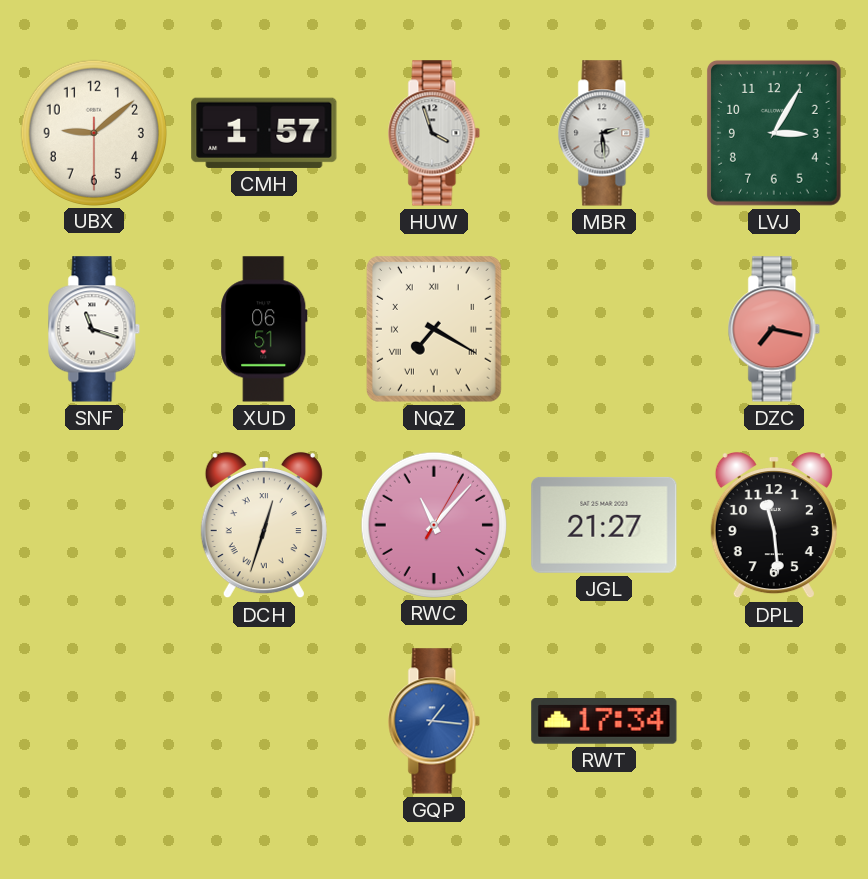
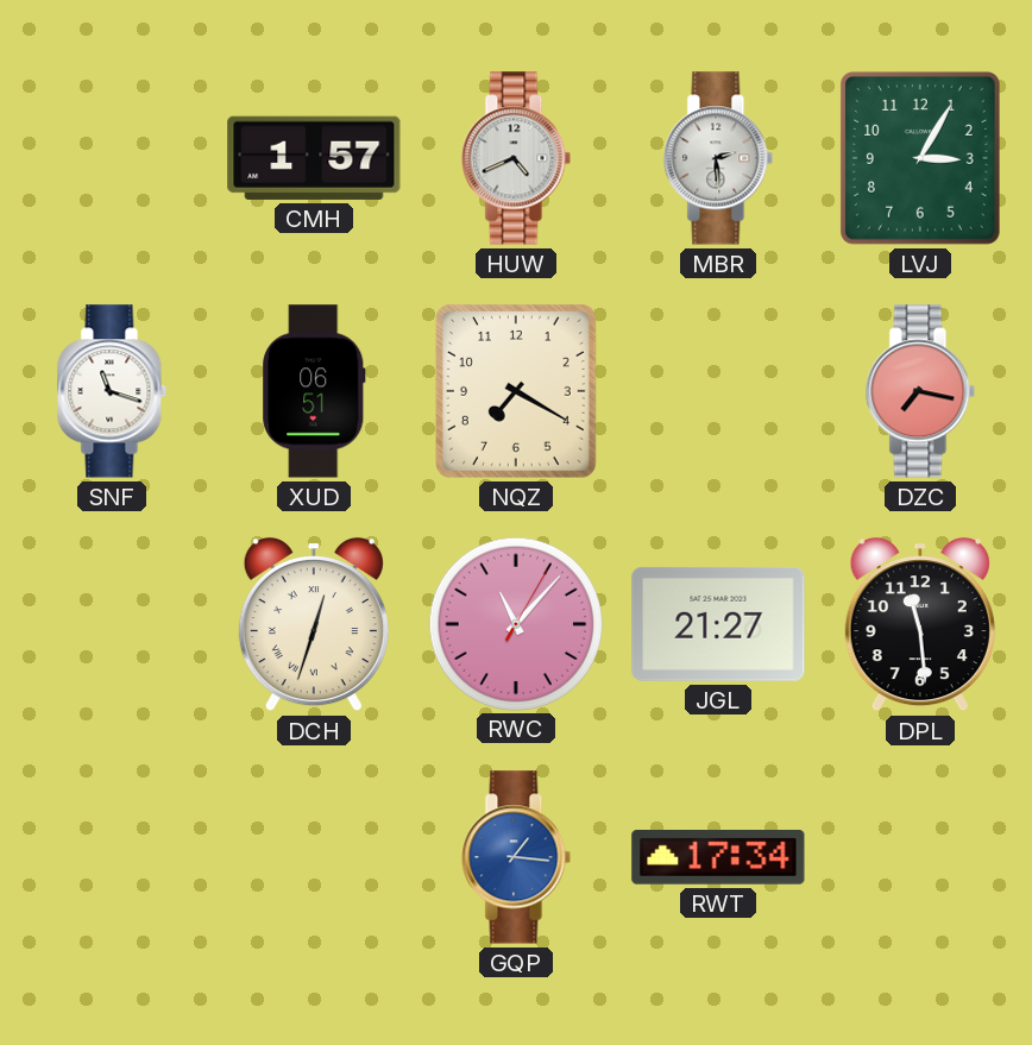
UBX: 9:08 -> none (93, 132)
HUW: 3:57 -> 4:41 (516, 158)
NQZ numerals: Roman -> Arabic (516, 391)
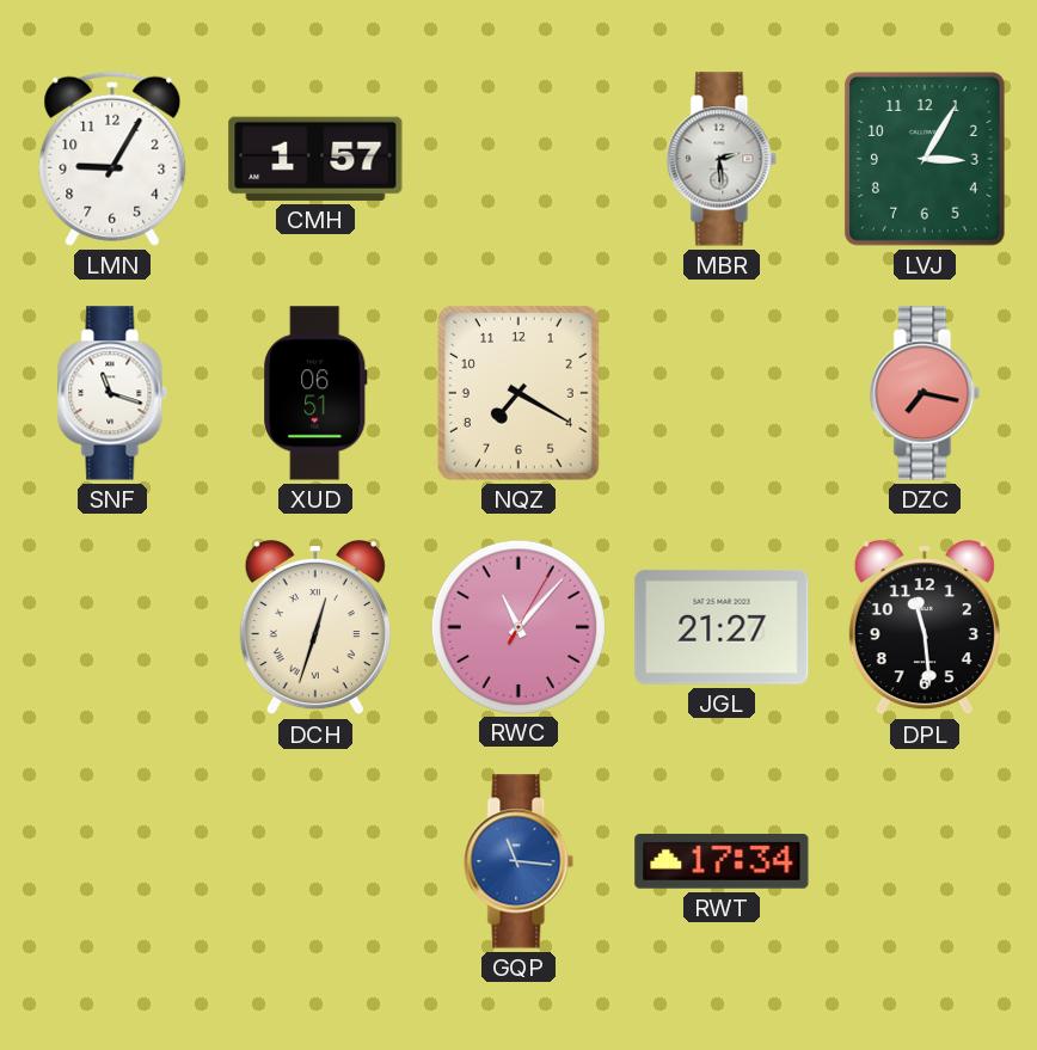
LMN: none -> 9:05 (112, 159)
HUW: 4:41 -> none (516, 158)
GQP: 1:16 -> 11:16 (518, 861)
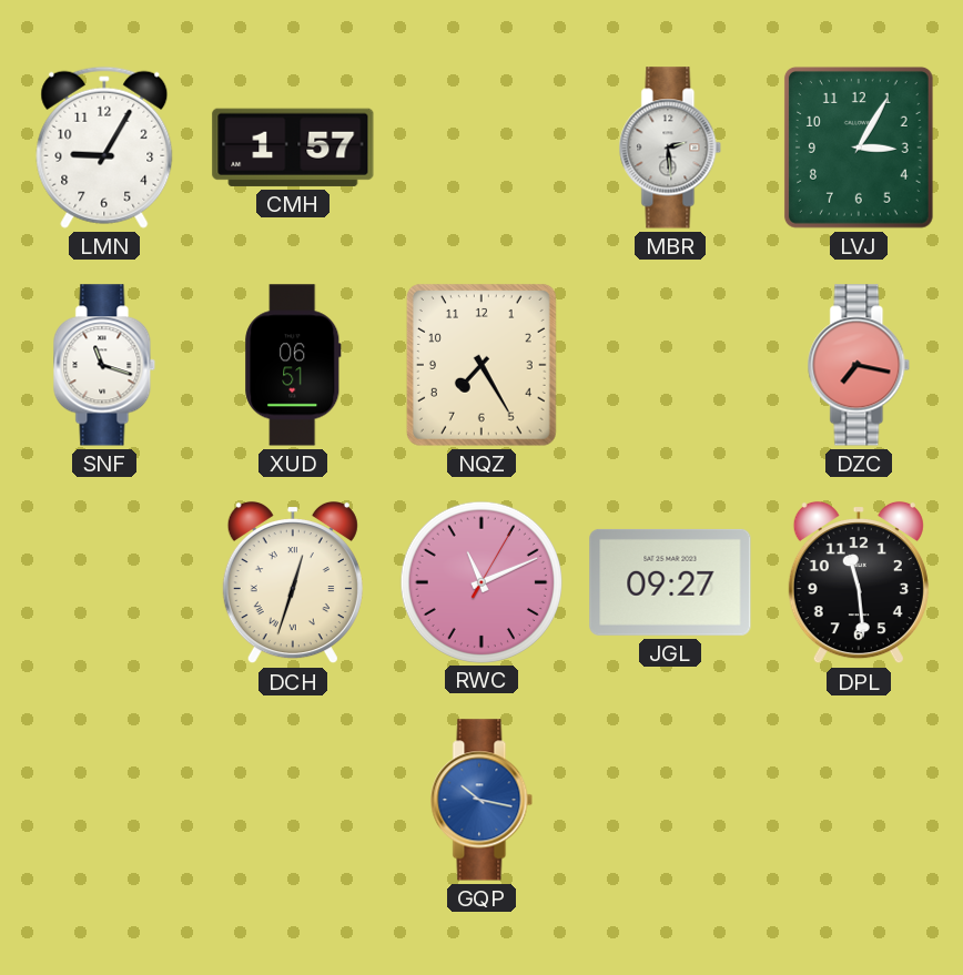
NQZ: 7:20 -> 7:25 (481, 365)
RWC: 11:07 -> 11:11 (480, 581)
JGL: 21:27 -> 09:27 (670, 582)
GQP: 11:16 -> 10:17 (481, 800)
RWT: 17:34 -> none (722, 862)
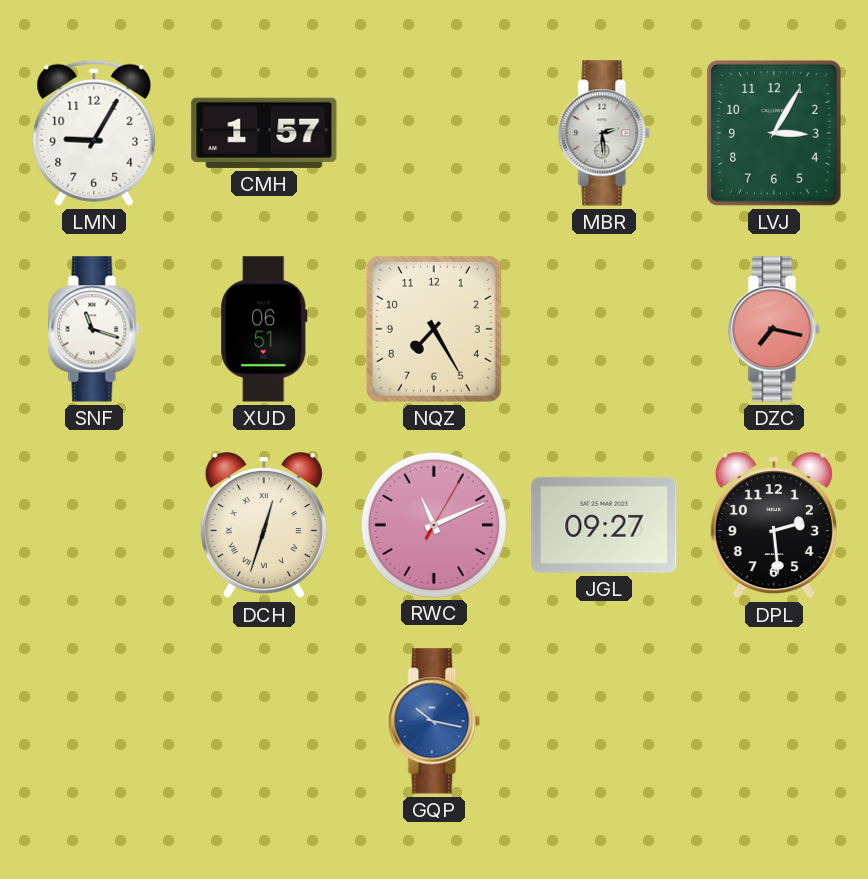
DPL: 11:29 -> 2:29 (774, 525)
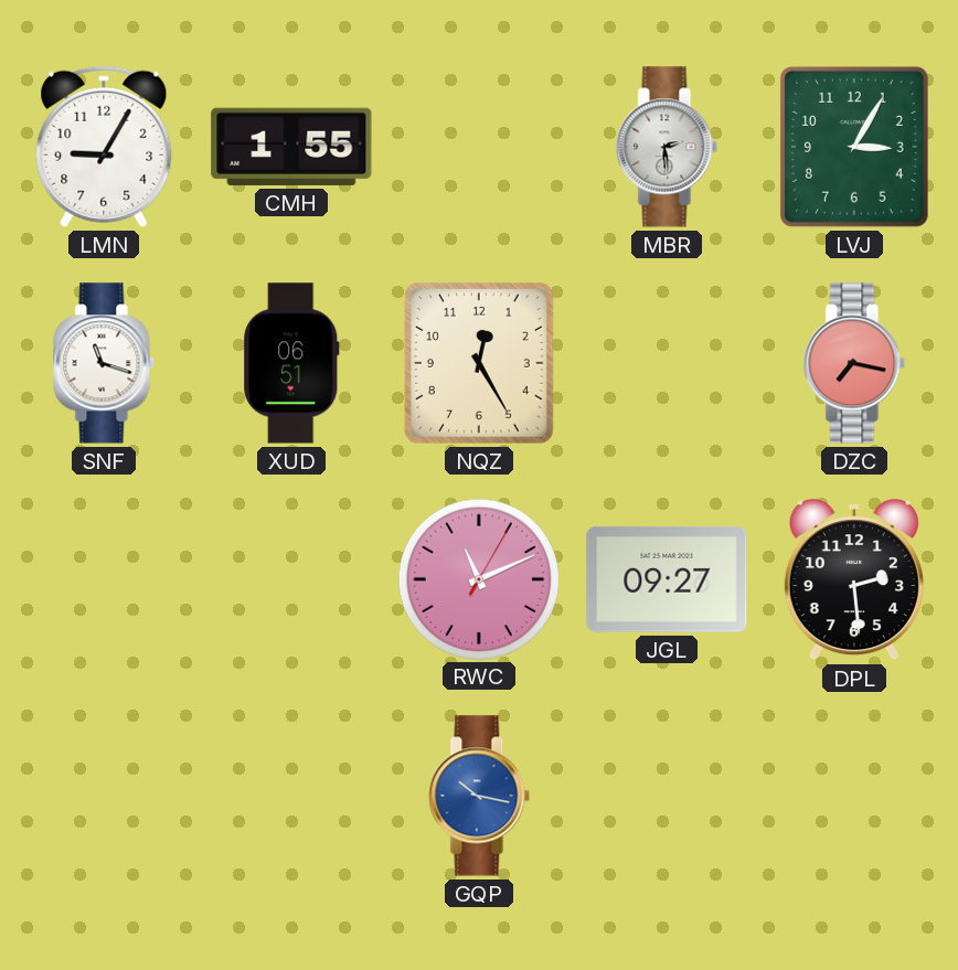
CMH: 1:57 -> 1:55 (291, 147)
NQZ: 7:25 -> 12:25 (479, 363)
DCH: 12:33 -> none (264, 525)
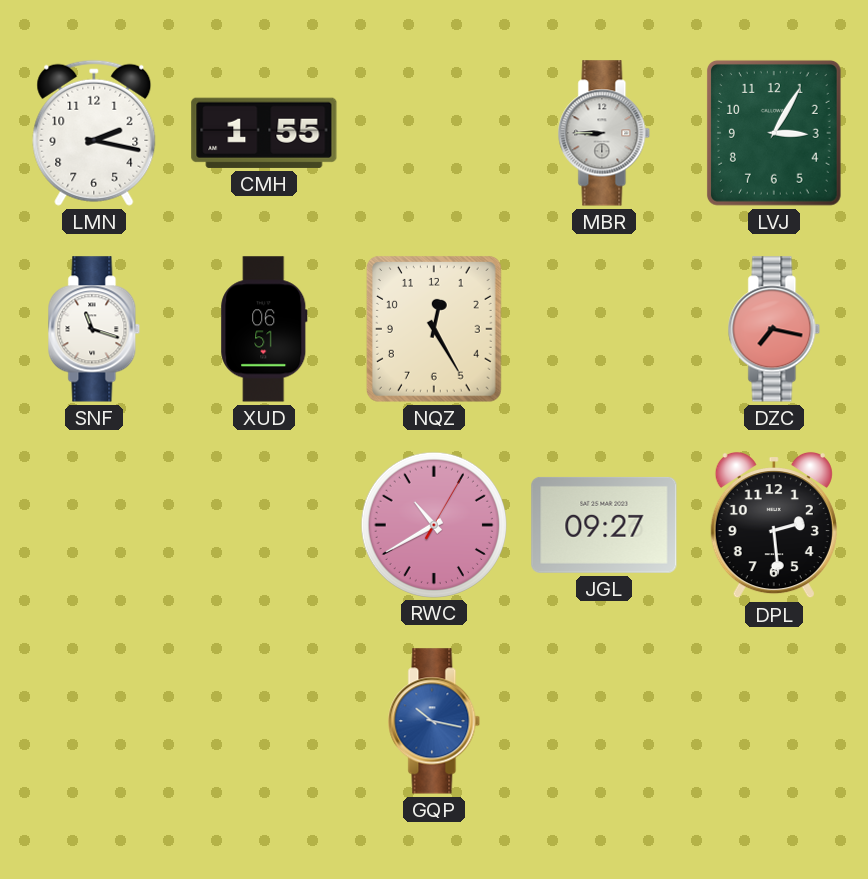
LMN: 9:05 -> 2:17 (94, 133)
MBR: 2:29 -> 8:45 (604, 133)
RWC: 11:11 -> 10:40 (433, 524)
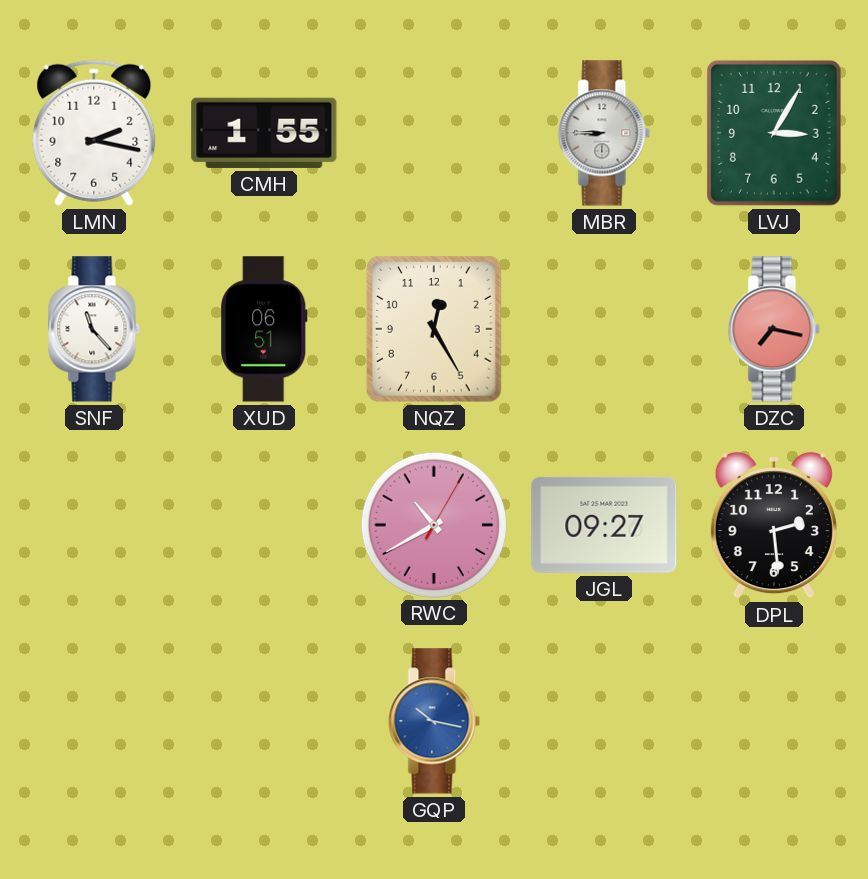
SNF: 11:18 -> 11:23 (94, 329)
